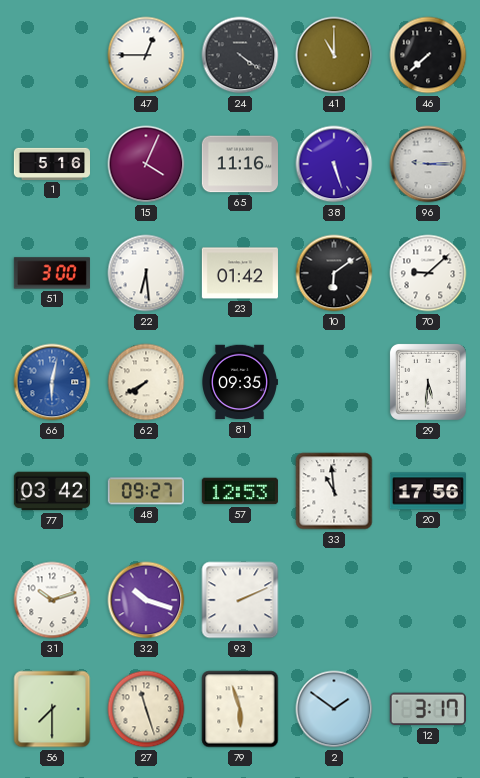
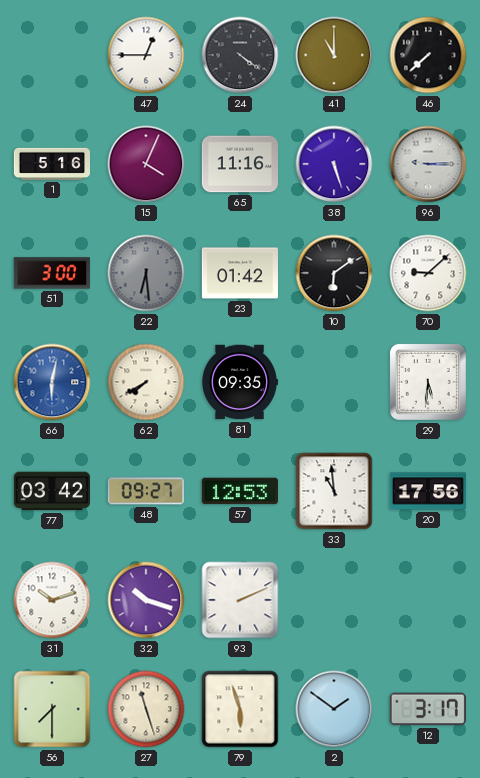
22 dial: white -> grey (146, 273)
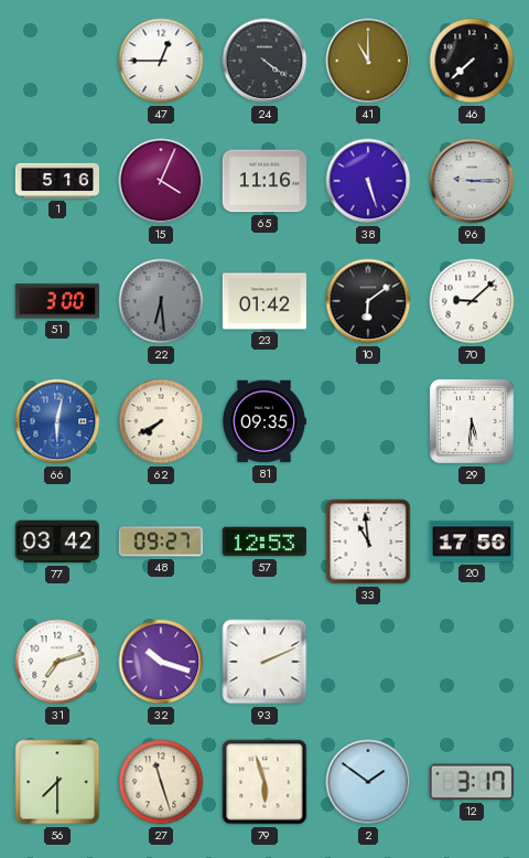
31: 10:12 -> 7:12 (57, 662)
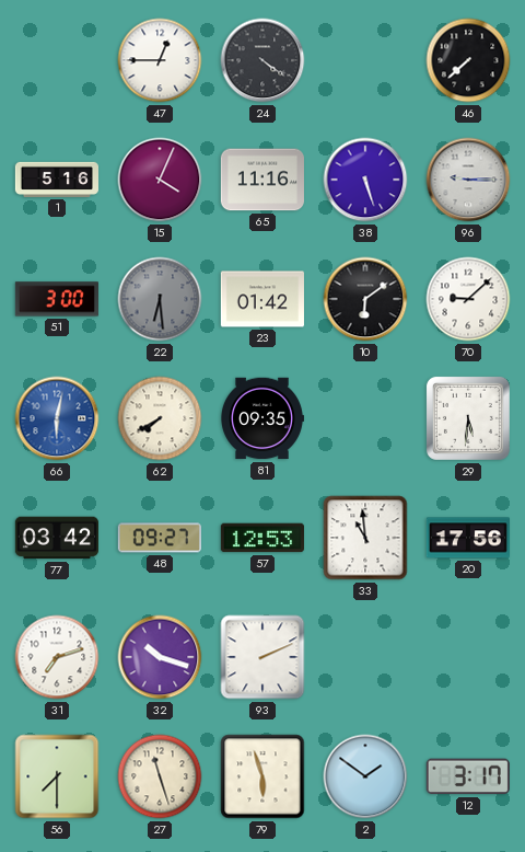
41: 11:00 -> none (368, 61)
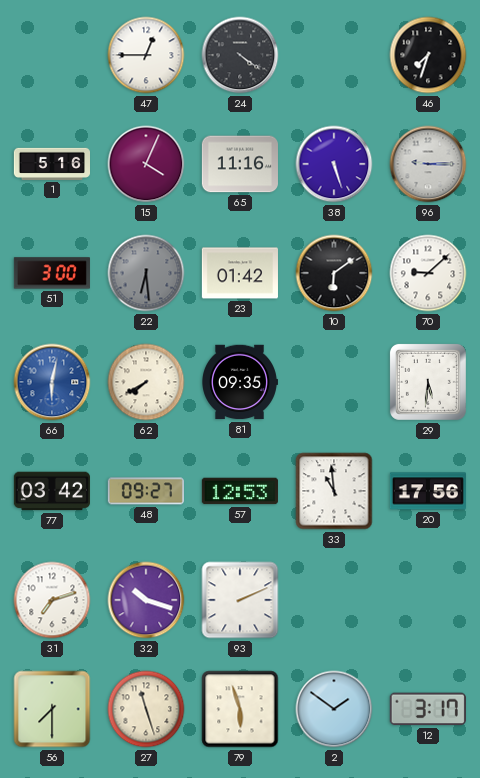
46: 7:38 -> 7:33 (428, 55)
